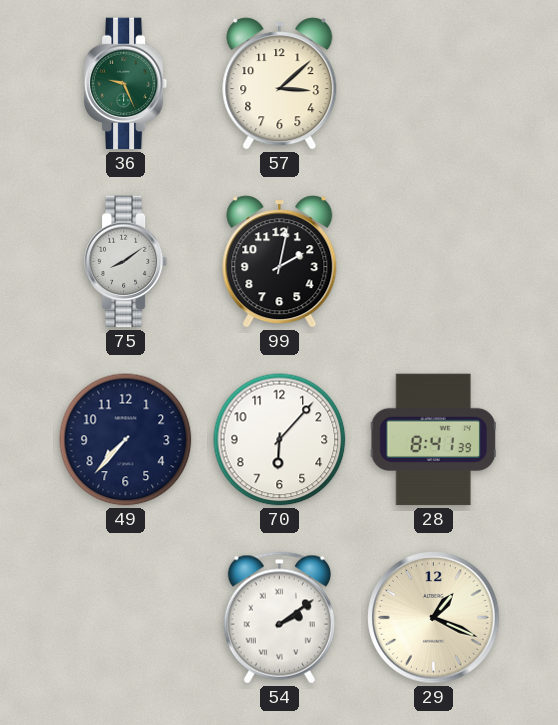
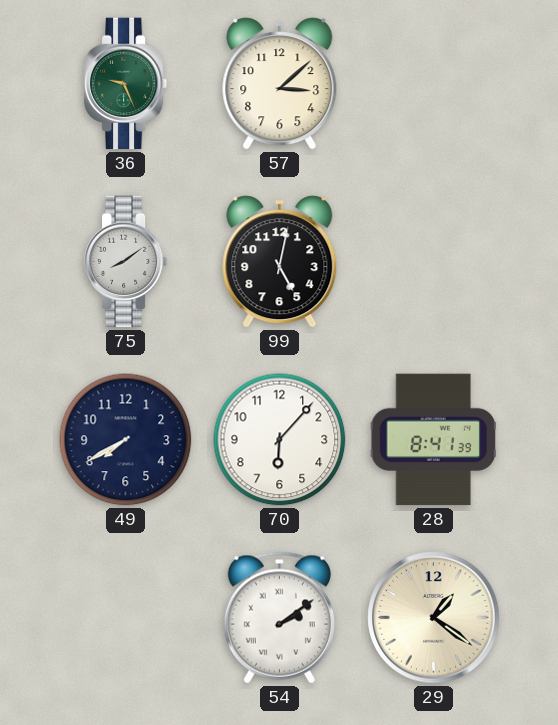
99: 2:02 -> 5:02 (280, 262)
49: 7:37 -> 7:40 (126, 440)
29: 1:19 -> 1:21 (434, 618)
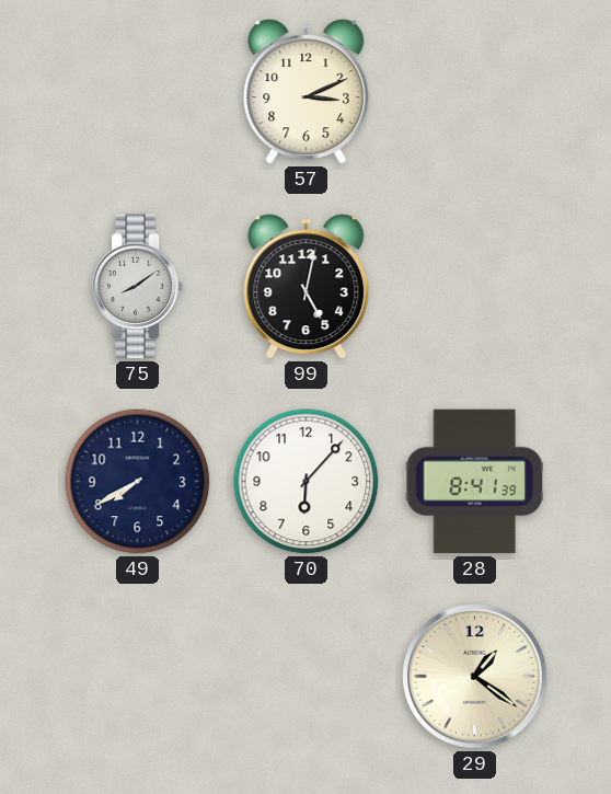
36: 9:26 -> none (126, 84)
57: 3:08 -> 3:11 (307, 92)
54: 2:09 -> none (279, 618)
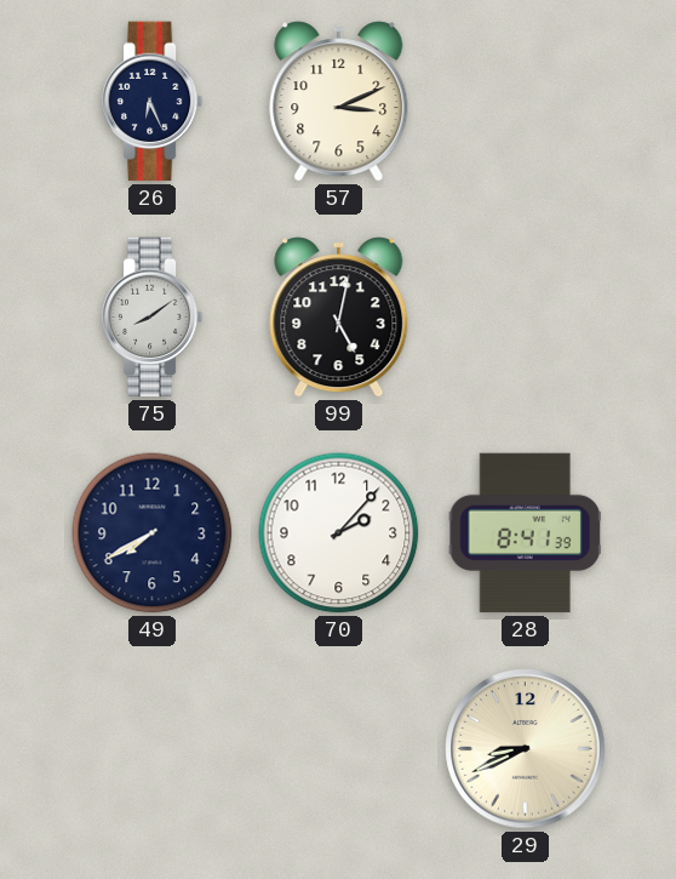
26: none -> 6:26 (153, 102)
70: 6:07 -> 2:07 (339, 533)
29: 1:21 -> 8:41 (526, 749)
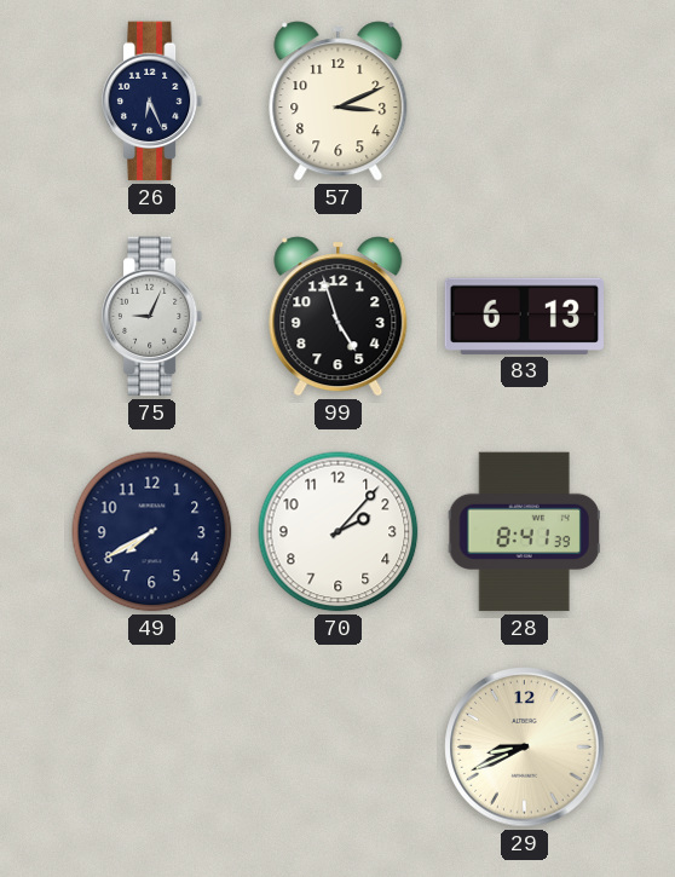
75: 8:09 -> 9:04 (152, 317)
99: 5:02 -> 4:57 (339, 317)
83: none -> 6:13 (525, 316)
